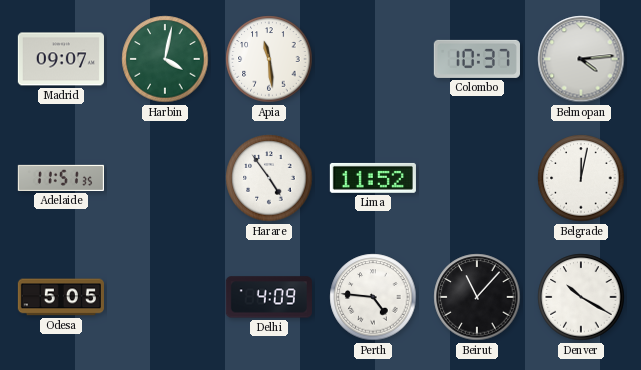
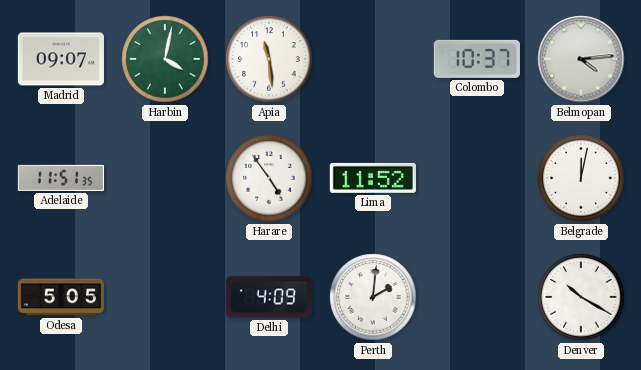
Perth: 4:46 -> 2:01 (373, 297)
Beirut: 11:07 -> none (477, 297)
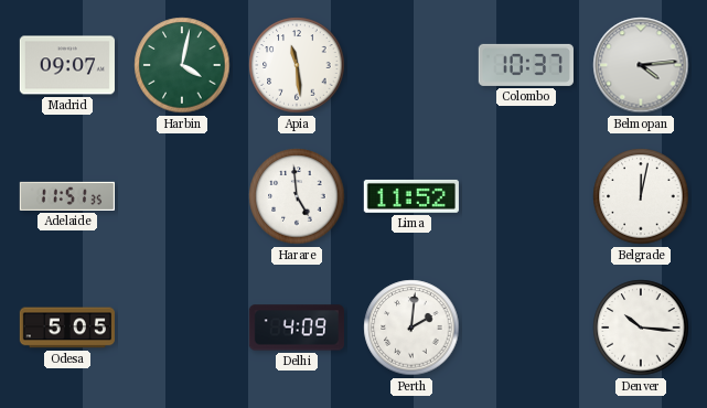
Harare: 4:54 -> 4:59 (297, 196)
Denver: 10:20 -> 10:16 (641, 328)
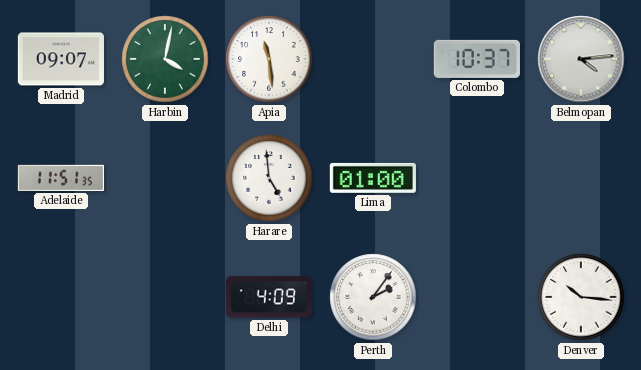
Lima: 11:52 -> 01:00 (373, 178)
Belgrade: 12:02 -> none (641, 196)
Odesa: 5:05 -> none (67, 328)
Perth: 2:01 -> 2:06 (373, 297)
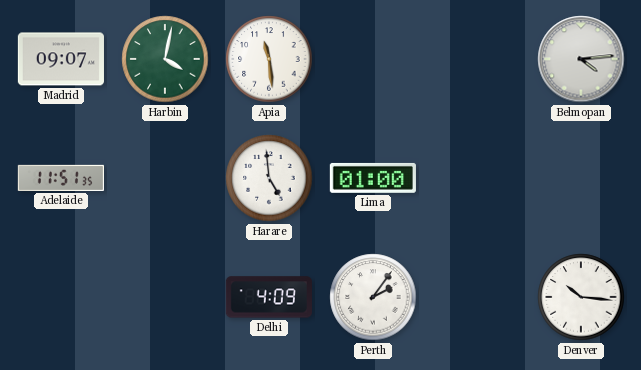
Colombo: 10:37 -> none (477, 59)
